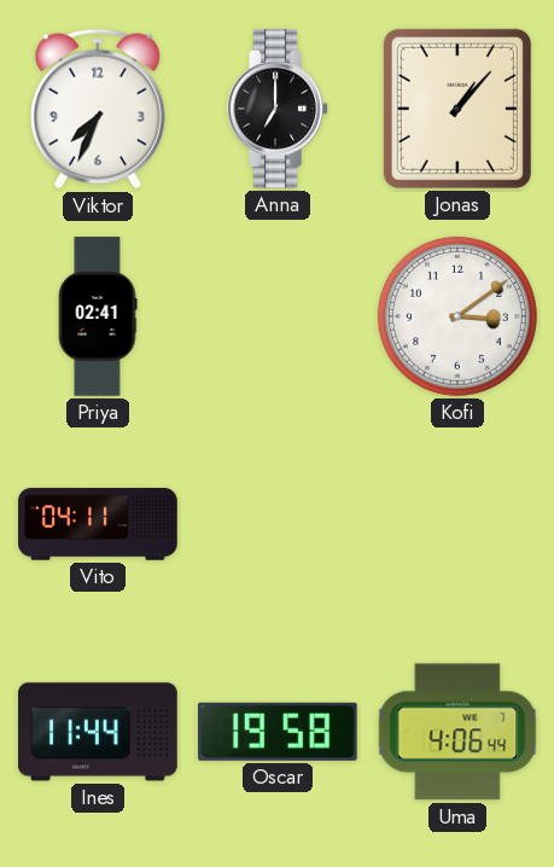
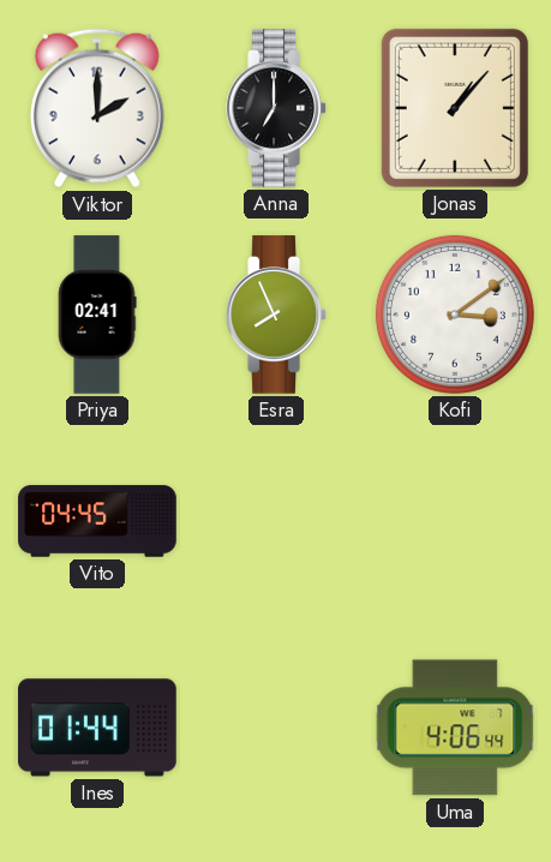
Viktor: 7:34 -> 2:00 (97, 108)
Esra: none -> 7:56 (276, 315)
Vito: 04:11 -> 04:45 (97, 521)
Ines: 11:44 -> 01:44 (97, 728)
Oscar: 19:58 -> none (279, 732)
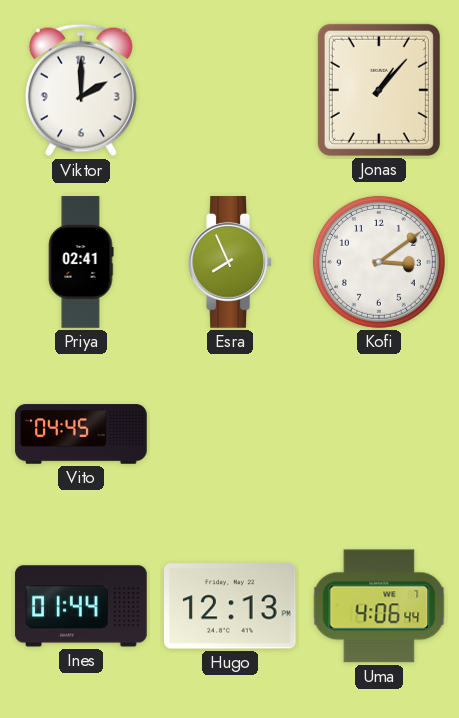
Anna: 7:00 -> none (276, 108)
Hugo: none -> 12:13 (231, 606)
